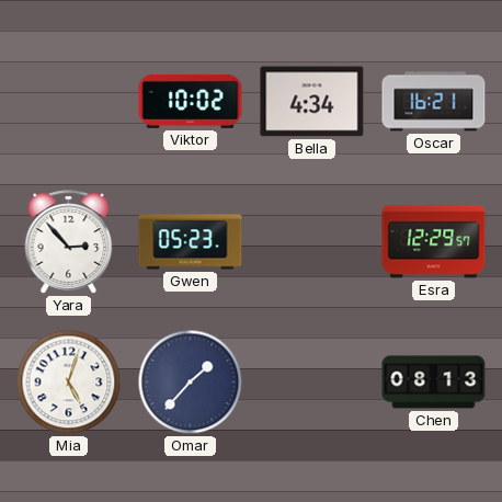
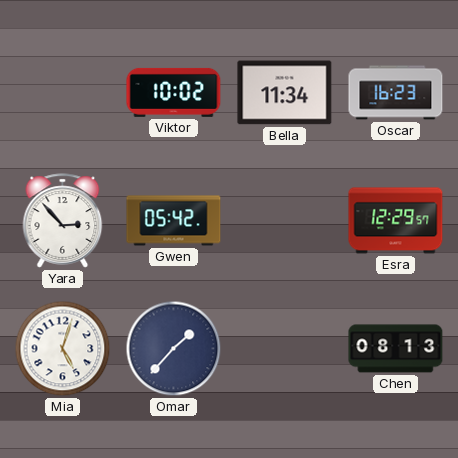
Bella: 4:34 -> 11:34 (285, 93)
Oscar: 16:21 -> 16:23 (396, 93)
Gwen: 05:23 -> 05:42 (174, 221)
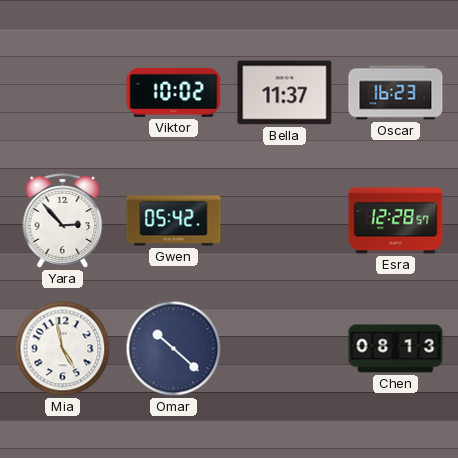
Bella: 11:34 -> 11:37 (285, 93)
Esra: 12:29 -> 12:28 (396, 221)
Mia: 5:03 -> 4:58 (63, 349)
Omar: 1:37 -> 10:22 (174, 349)
